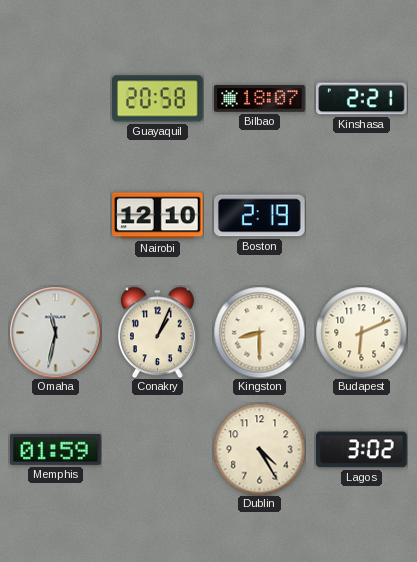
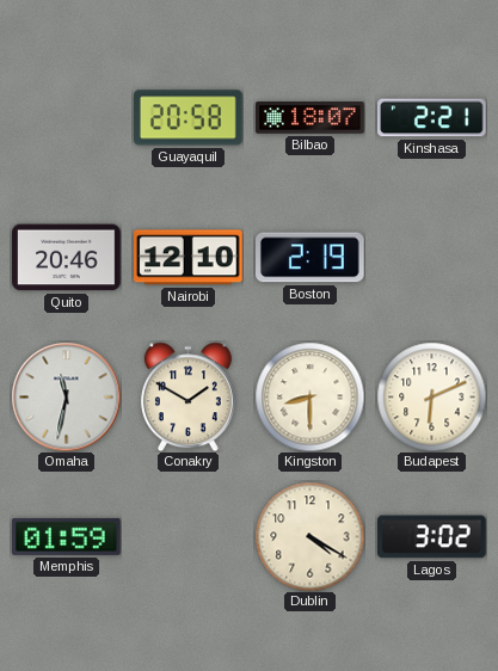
Quito: none -> 20:46 (67, 258)
Conakry: 1:04 -> 1:50 (187, 396)
Dublin: 4:25 -> 4:20 (309, 536)
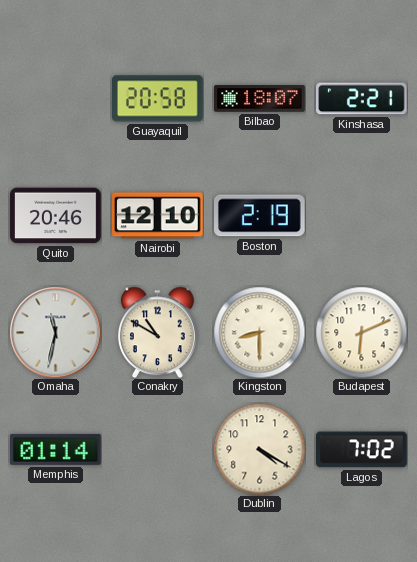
Conakry: 1:50 -> 10:50 (157, 332)
Memphis: 01:59 -> 01:14 (56, 449)
Lagos: 3:02 -> 7:02 (362, 450)
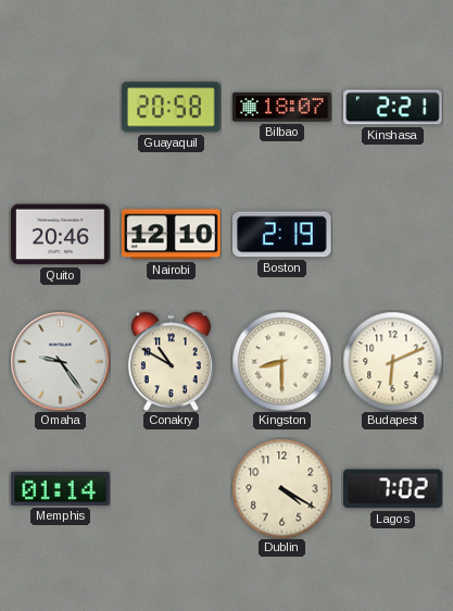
Omaha: 11:32 -> 9:24 (60, 361)
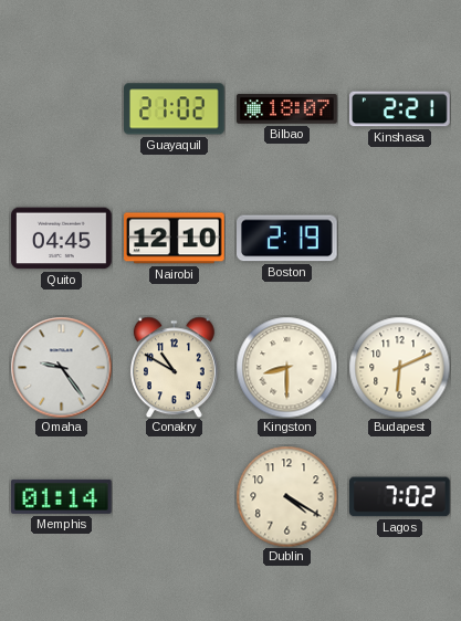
Guayaquil: 20:58 -> 21:02 (175, 109)
Quito: 20:46 -> 04:45 (62, 239)
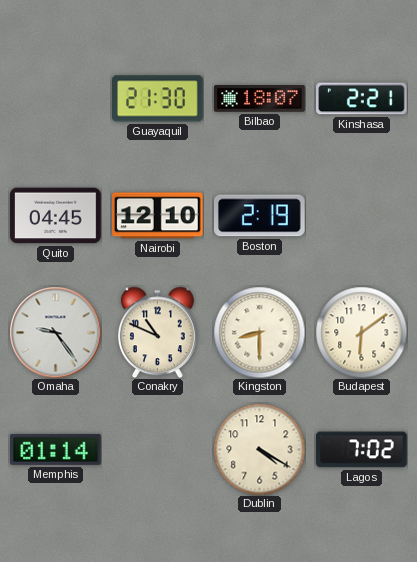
Guayaquil: 21:02 -> 21:30 (158, 99)
Conakry: 10:50 -> 10:49 (157, 332)
Budapest: 6:11 -> 6:09 (361, 332)
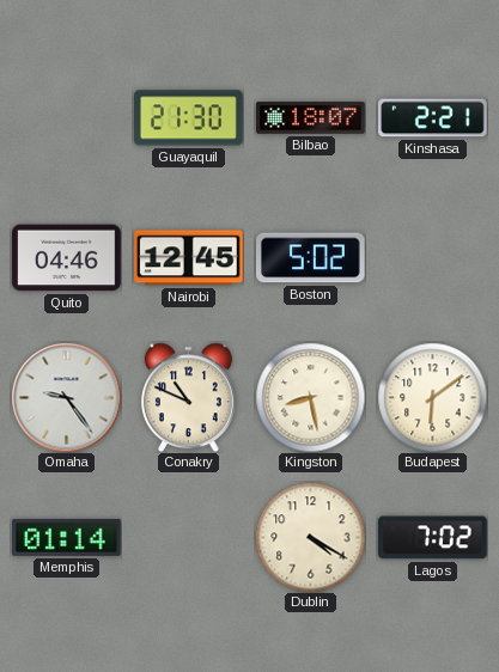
Quito: 04:45 -> 04:46 (67, 258)
Nairobi: 12:10 -> 12:45 (189, 258)
Boston: 2:19 -> 5:02 (311, 258)
Kingston: 8:30 -> 8:28 (310, 397)
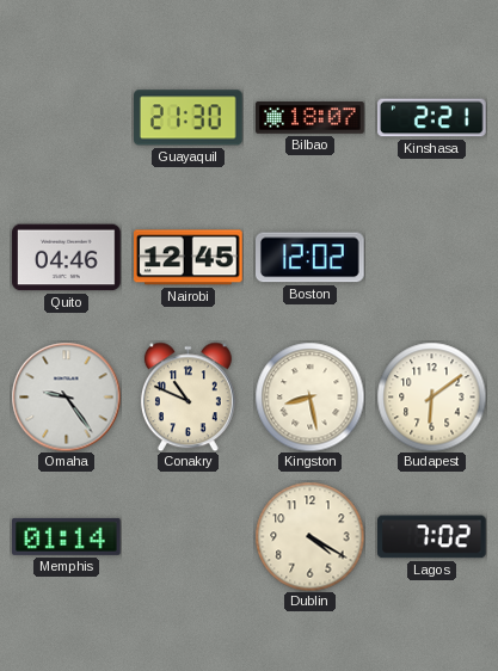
Boston: 5:02 -> 12:02 (311, 258)
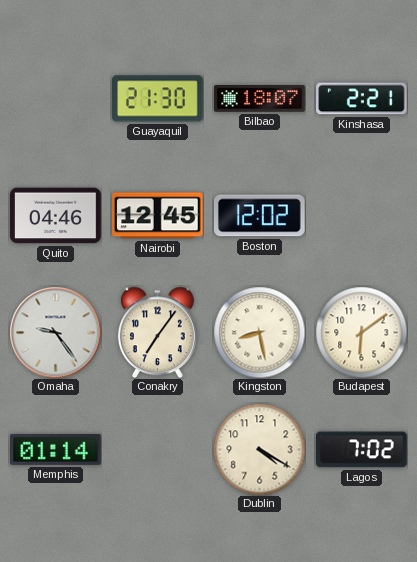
Conakry: 10:49 -> 7:06 (157, 332)
